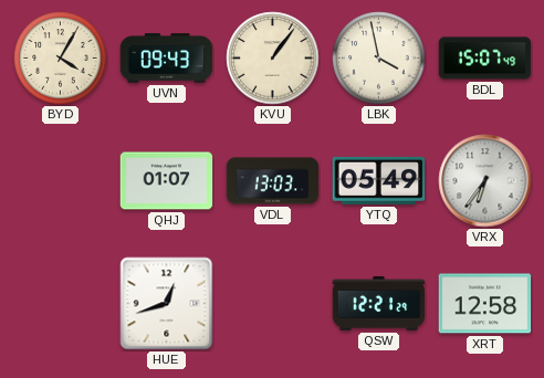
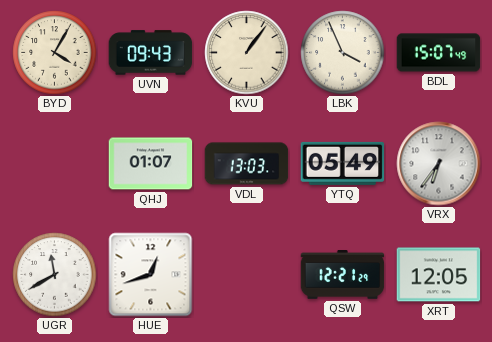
LBK: 3:58 -> 3:56 (343, 53)
UGR: none -> 11:40 (55, 275)
XRT: 12:58 -> 12:05 (439, 275)
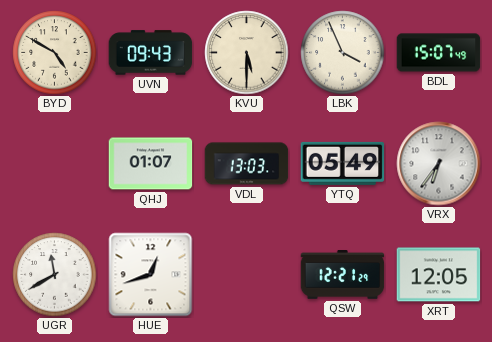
BYD: 4:05 -> 4:50 (55, 53)
KVU: 1:06 -> 5:30 (247, 53)
